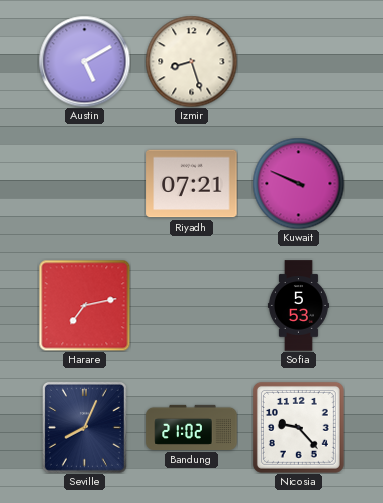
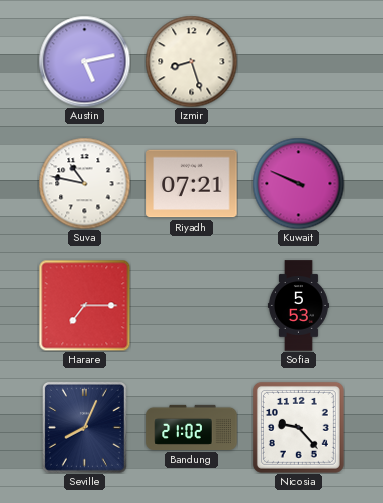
Austin: 5:10 -> 5:13 (84, 61)
Suva: none -> 10:47 (84, 183)
Harare: 7:13 -> 7:15 (84, 305)
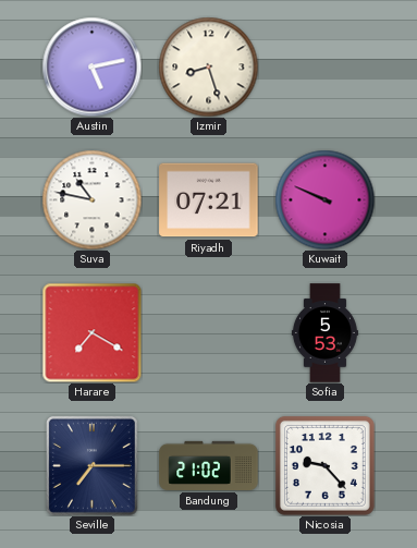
Harare: 7:15 -> 7:20 (91, 332)
Seville: 8:04 -> 7:15 (91, 465)
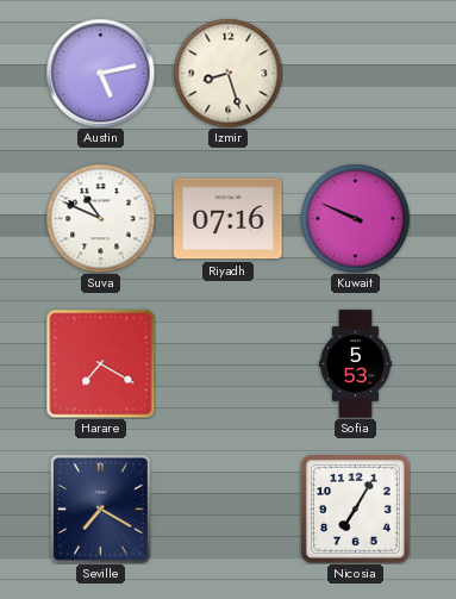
Suva: 10:47 -> 10:49 (100, 218)
Riyadh: 07:21 -> 07:16 (229, 219)
Seville: 7:15 -> 7:20 (100, 508)
Bandung: 21:02 -> none (209, 465)
Nicosia: 9:23 -> 7:05 (355, 508)
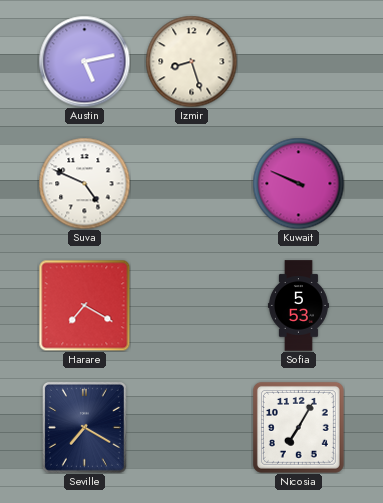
Suva: 10:49 -> 4:49 (84, 183)
Riyadh: 07:16 -> none (229, 219)
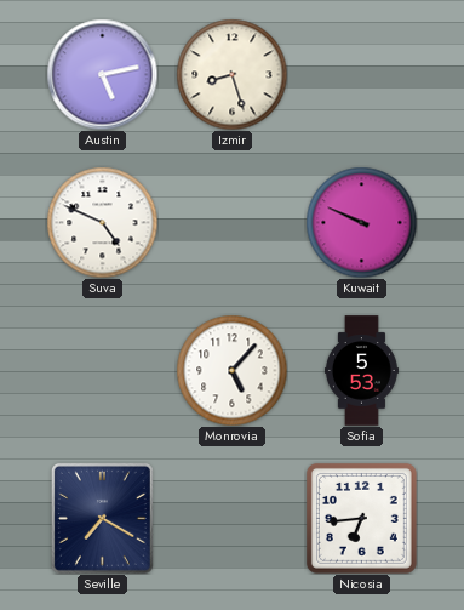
Harare: 7:20 -> none (84, 305)
Monrovia: none -> 5:07 (231, 370)
Nicosia: 7:05 -> 6:44 (361, 518)
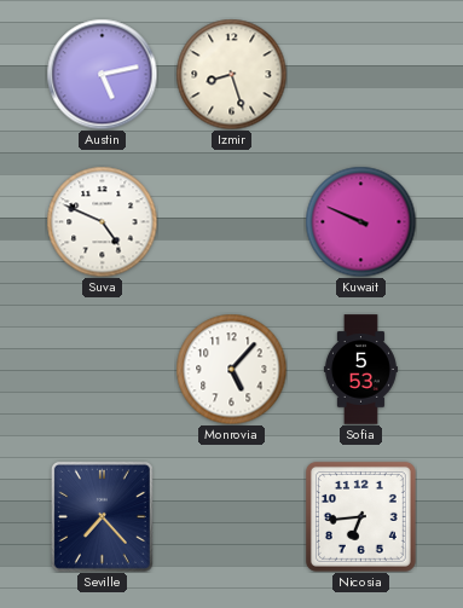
Seville: 7:20 -> 7:23 (102, 516)
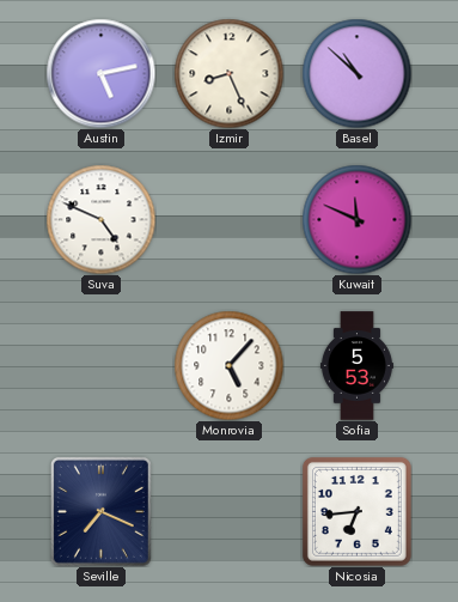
Izmir: 8:27 -> 8:26 (228, 73)
Basel: none -> 10:52 (356, 73)
Kuwait: 9:49 -> 11:49 (356, 219)
Seville: 7:23 -> 7:19 (100, 511)
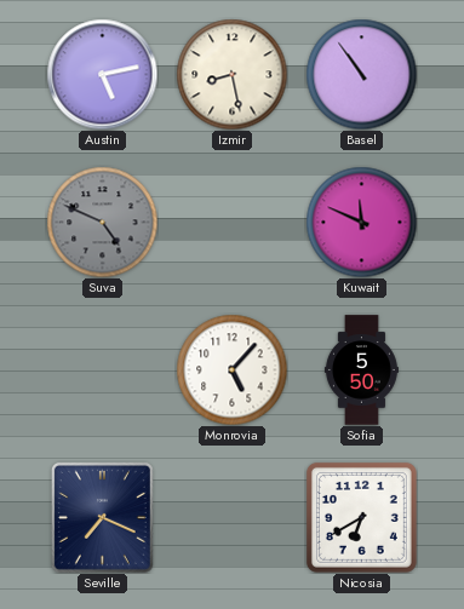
Izmir: 8:26 -> 8:28 (231, 74)
Basel: 10:52 -> 10:54 (361, 74)
Suva dial: white -> grey (102, 222)
Sofia: 5:53 -> 5:50 (361, 370)
Nicosia: 6:44 -> 6:40 (361, 517)
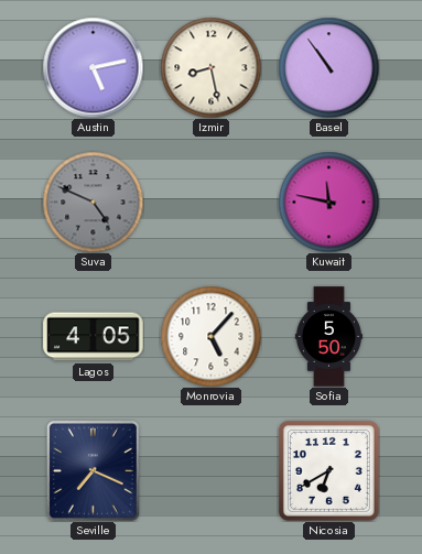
Kuwait: 11:49 -> 11:47 (328, 202)
Lagos: none -> 4:05 (94, 337)
